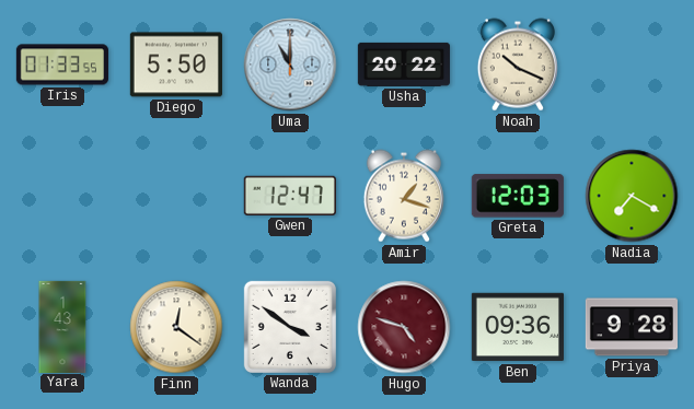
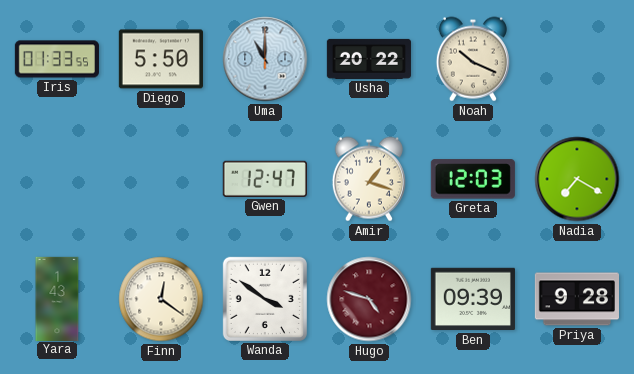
Ben: 09:36 -> 09:39 (473, 299)
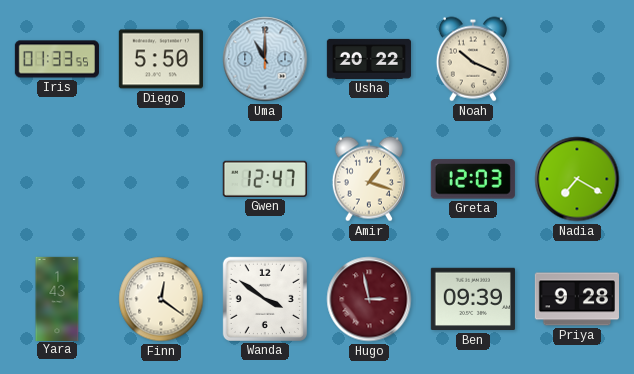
Hugo: 4:48 -> 2:58 (369, 299)
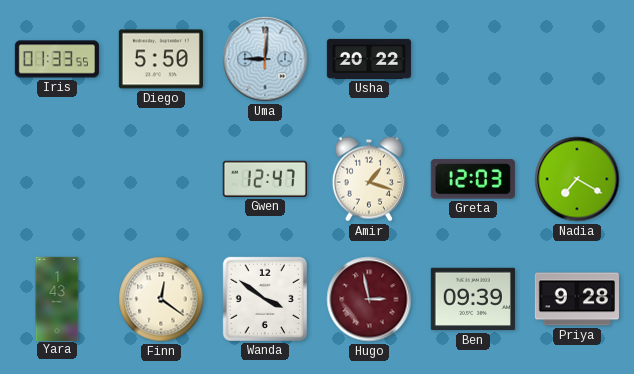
Uma: 11:00 -> 9:01 (265, 59)
Noah: 10:19 -> none (473, 59)
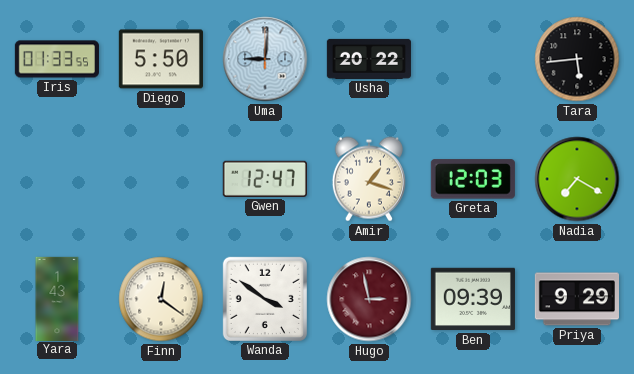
Tara: none -> 5:44 (577, 59)
Priya: 9:28 -> 9:29 (576, 299)
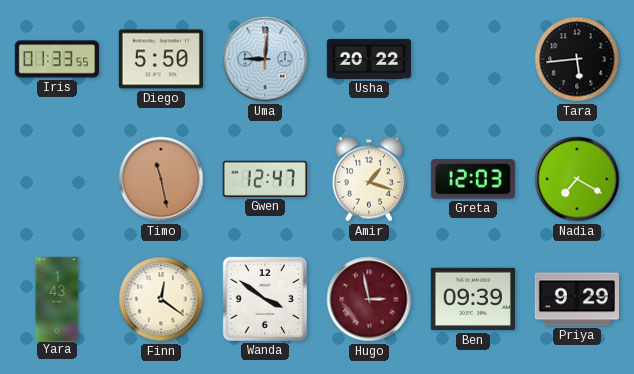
Timo: none -> 11:28 (161, 179)
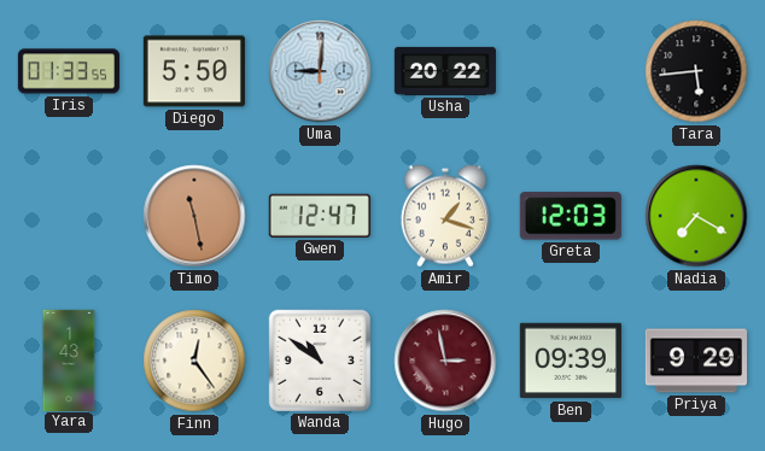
Finn: 12:21 -> 12:24 (194, 361)
Wanda: 3:51 -> 10:51 (320, 361)
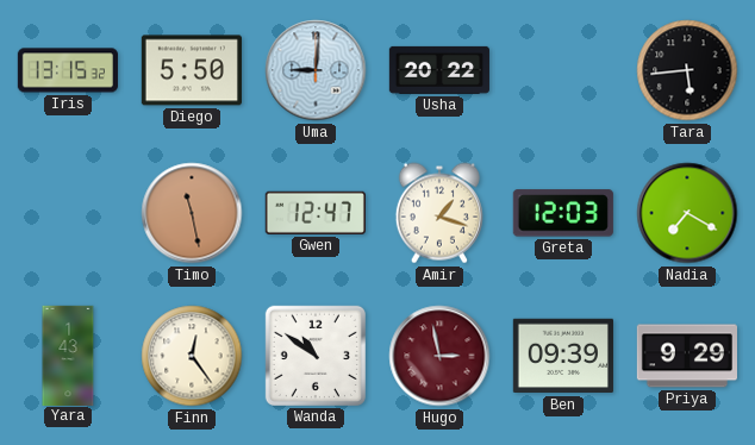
Iris: 01:33 -> 13:15 (68, 70)
